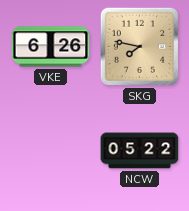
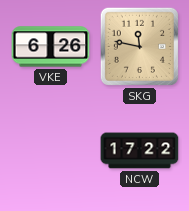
SKG: 7:47 -> 11:47 (139, 46)
NCW: 05:22 -> 17:22 (140, 151)
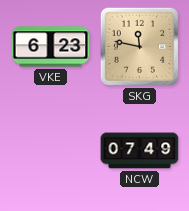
VKE: 6:26 -> 6:23 (51, 47)
NCW: 17:22 -> 07:49 (140, 151)
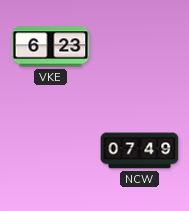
SKG: 11:47 -> none (139, 46)
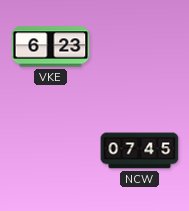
NCW: 07:49 -> 07:45 (140, 151)
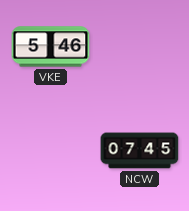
VKE: 6:23 -> 5:46 (51, 47)
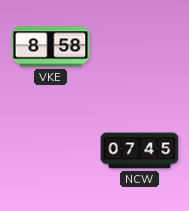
VKE: 5:46 -> 8:58 (51, 47)
